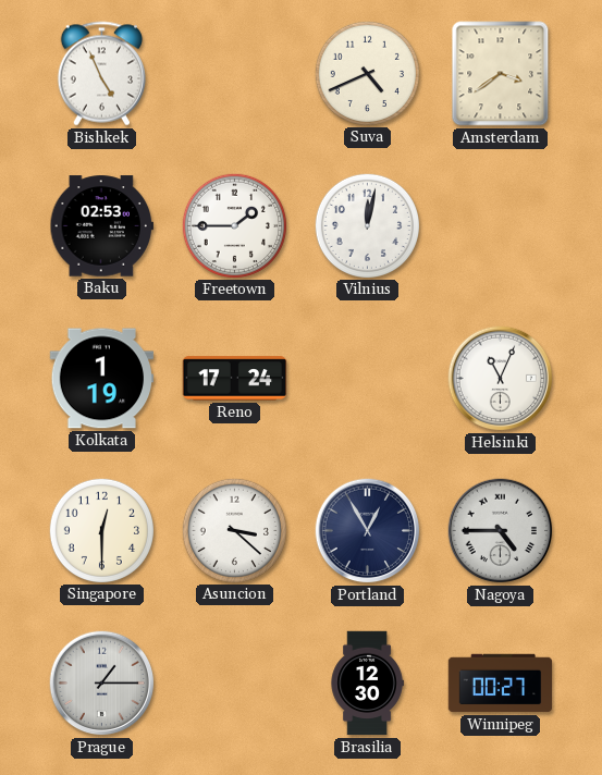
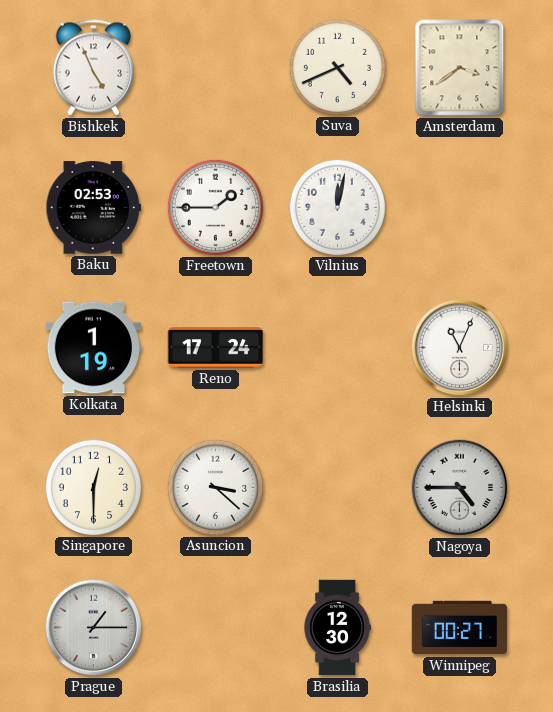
Portland: 12:55 -> none (368, 531)
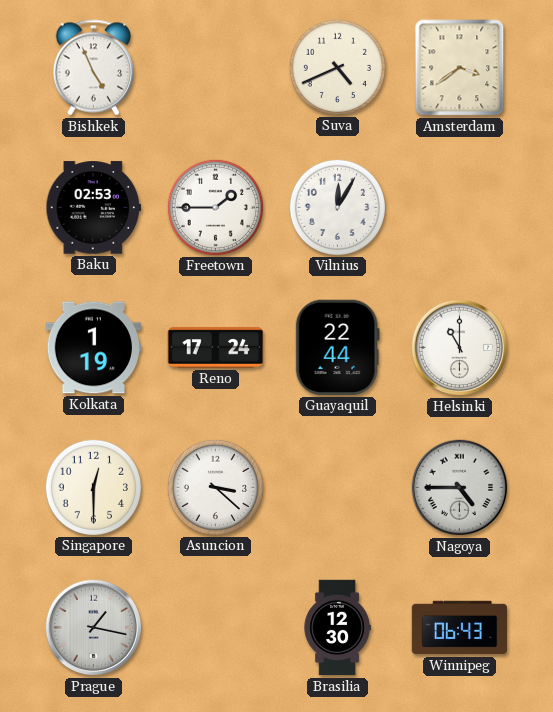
Vilnius: 12:02 -> 12:05 (337, 207)
Guayaquil: none -> 22:44 (337, 347)
Helsinki: 11:04 -> 11:00 (460, 348)
Prague: 1:15 -> 1:17 (94, 628)
Winnipeg: 00:27 -> 06:43 (460, 628)
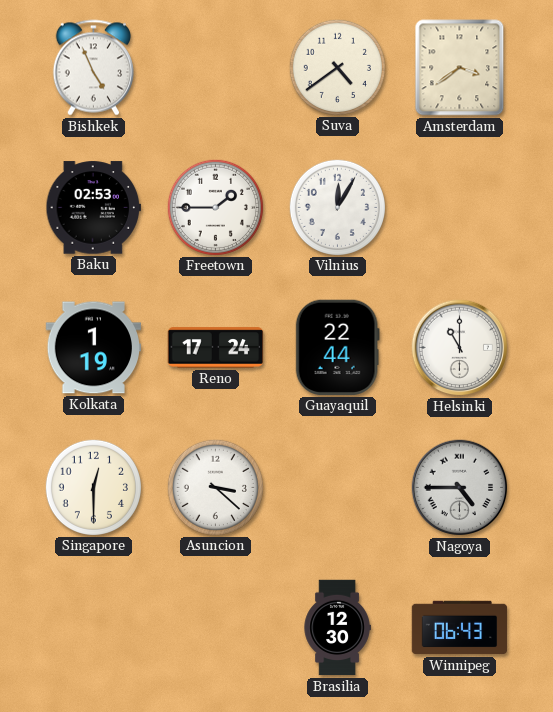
Suva: 4:41 -> 4:39 (337, 67)
Prague: 1:17 -> none (94, 628)
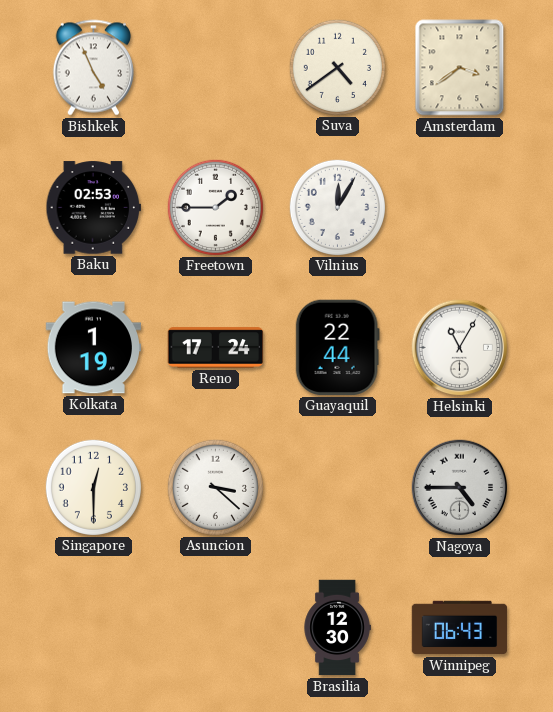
Helsinki: 11:00 -> 11:05 (460, 348)
